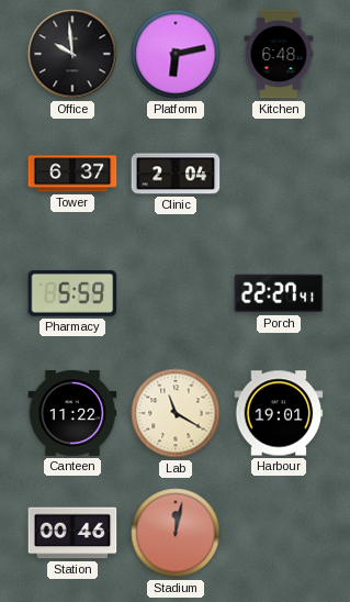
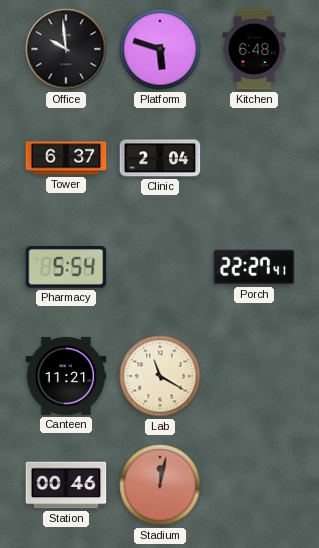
Platform: 6:13 -> 5:48 (160, 49)
Pharmacy: 5:59 -> 5:54 (66, 267)
Canteen: 11:22 -> 11:21 (66, 376)
Harbour: 19:01 -> none (279, 413)
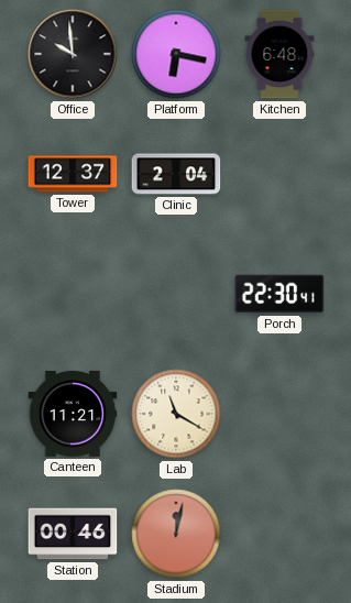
Platform: 5:48 -> 6:17 (176, 54)
Tower: 6:37 -> 12:37 (73, 174)
Pharmacy: 5:54 -> none (66, 267)
Porch: 22:27 -> 22:30 (279, 294)
